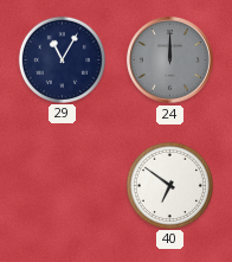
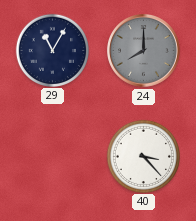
24: 12:00 -> 8:00 (144, 51)
40: 6:51 -> 3:23 (143, 156)
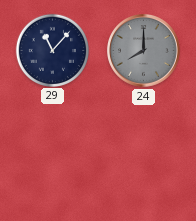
29: 11:05 -> 11:07 (52, 50)
40: 3:23 -> none (143, 156)
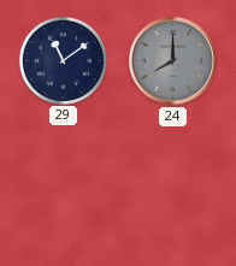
29: 11:07 -> 11:09 (63, 60)
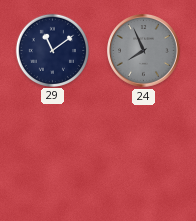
24: 8:00 -> 7:56 (144, 51)
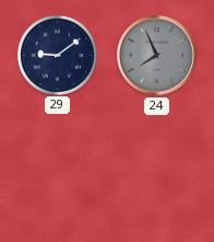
29: 11:09 -> 9:09 (57, 55)
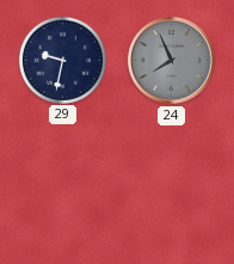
29: 9:09 -> 9:32 (62, 60)
